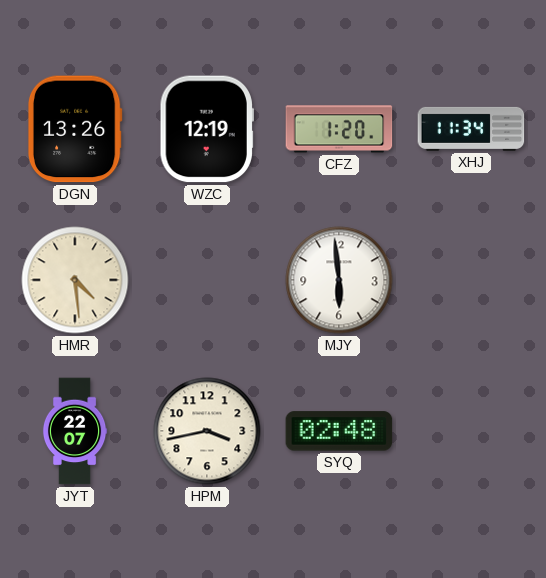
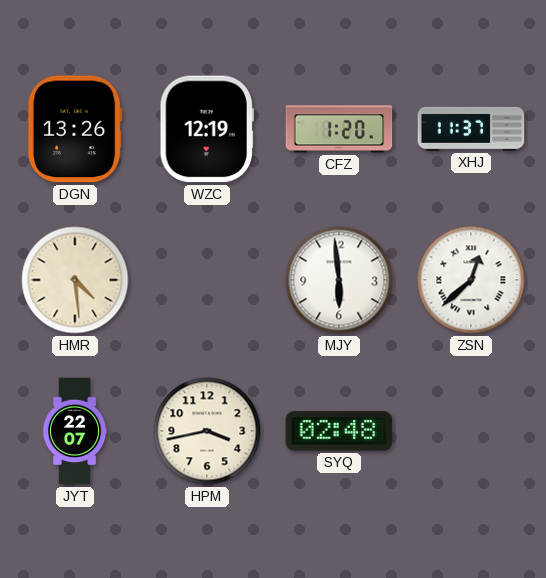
XHJ: 11:34 -> 11:37 (471, 129)
ZSN: none -> 12:38 (471, 280)
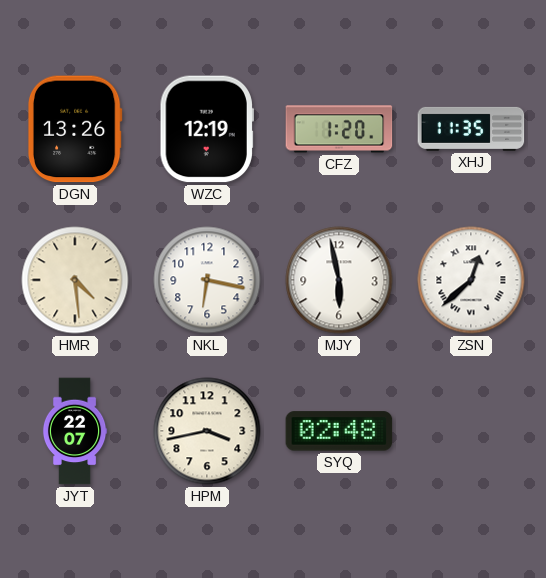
XHJ: 11:37 -> 11:35 (471, 129)
NKL: none -> 6:17 (207, 280)
MJY: 5:59 -> 5:58 (339, 280)
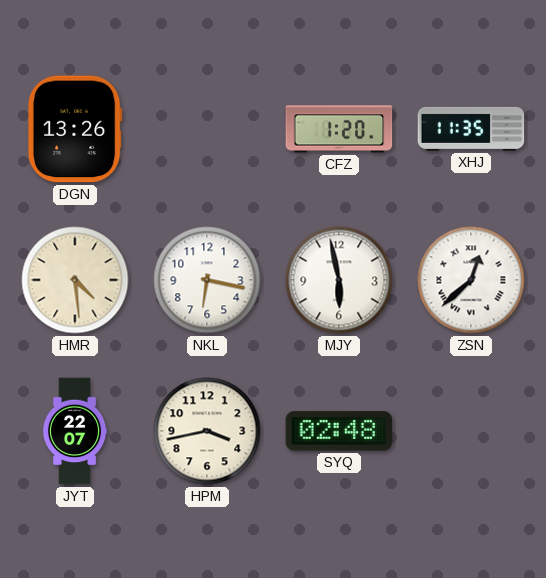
WZC: 12:19 -> none (207, 129)
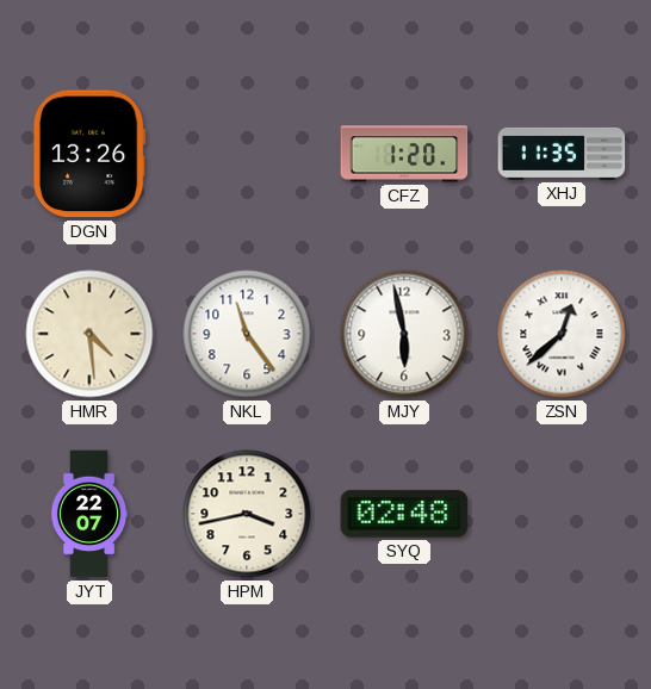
NKL: 6:17 -> 11:24 (247, 334)
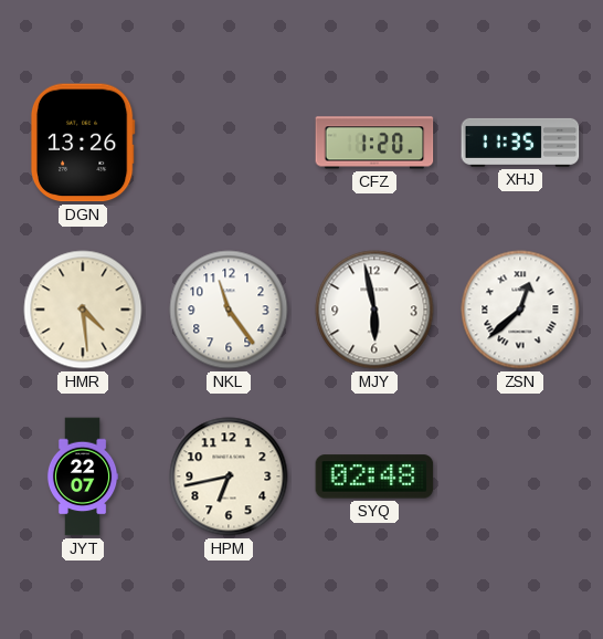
HPM: 3:43 -> 6:43 (229, 476)
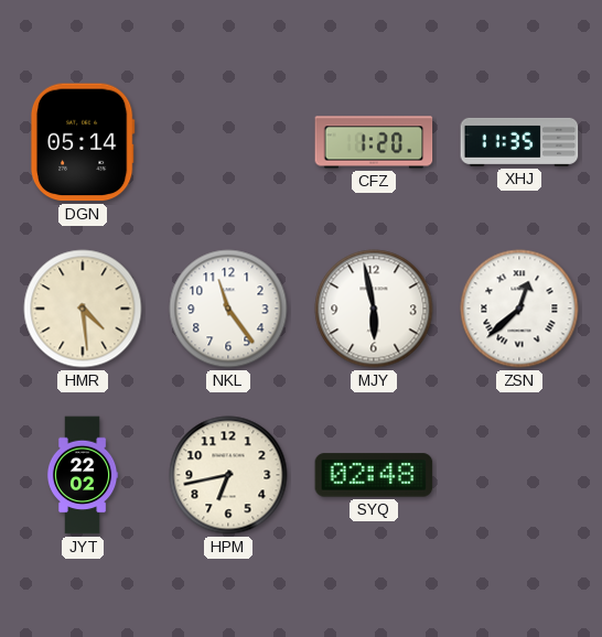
DGN: 13:26 -> 05:14 (83, 142)
JYT: 22:07 -> 22:02 (83, 475)
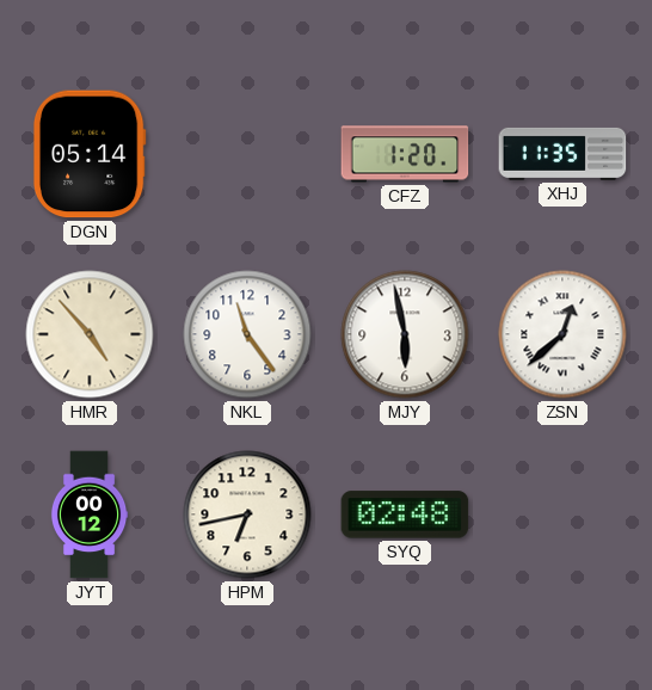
HMR: 4:29 -> 4:53 (90, 334)
JYT: 22:02 -> 00:12 (90, 515)
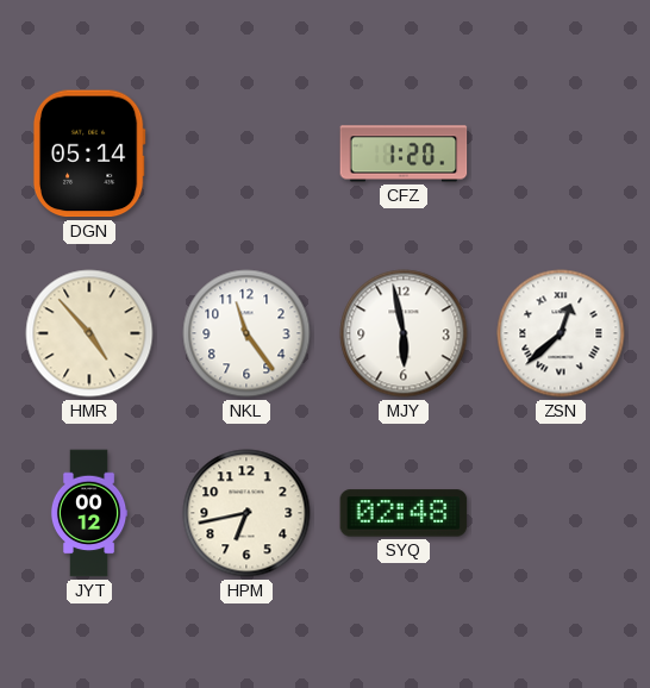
XHJ: 11:35 -> none (562, 154)
